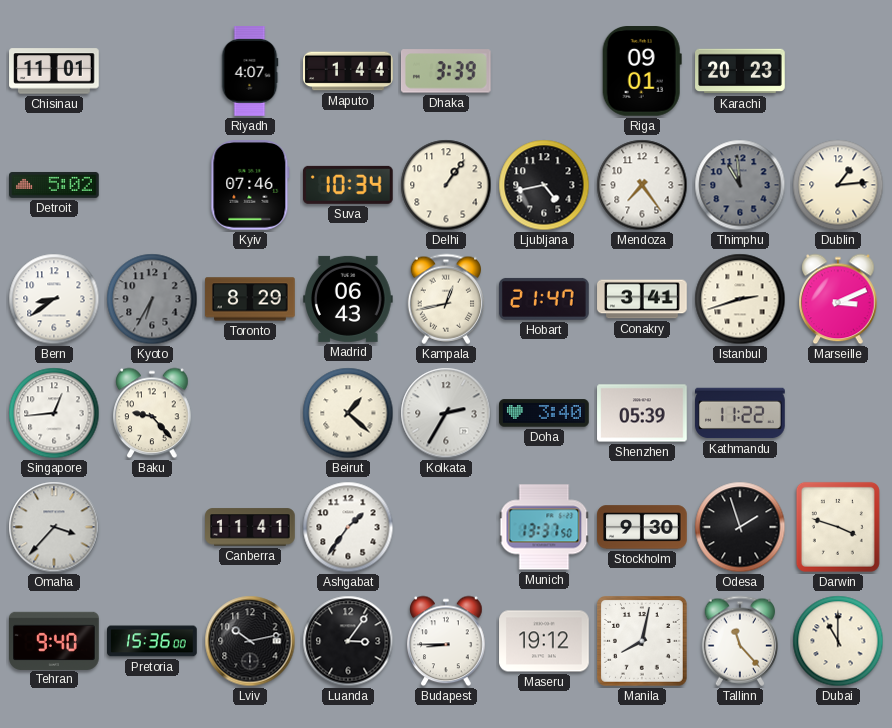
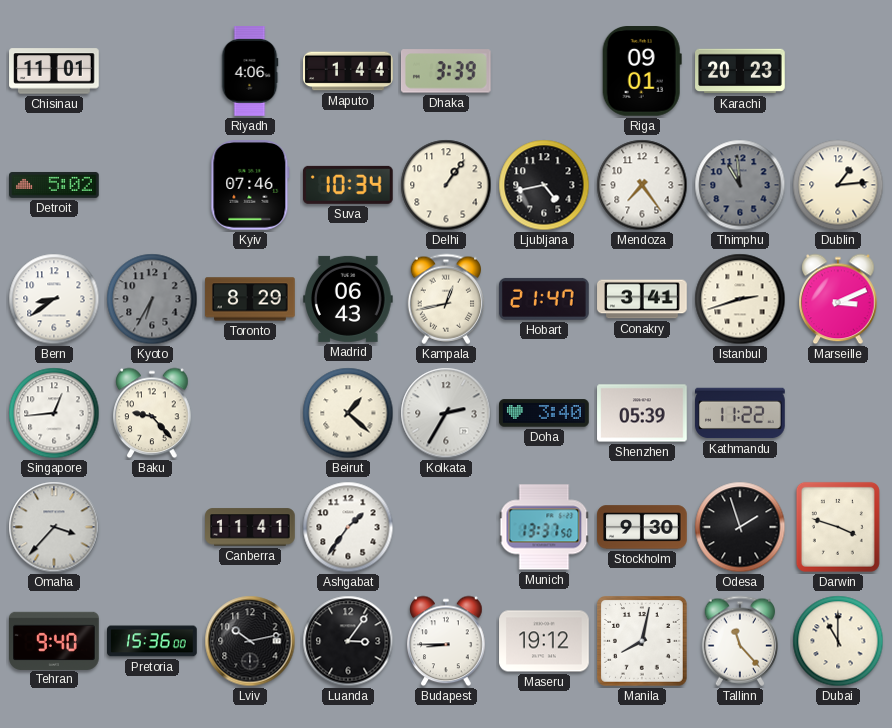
Riyadh: 4:07 -> 4:06 (250, 71)
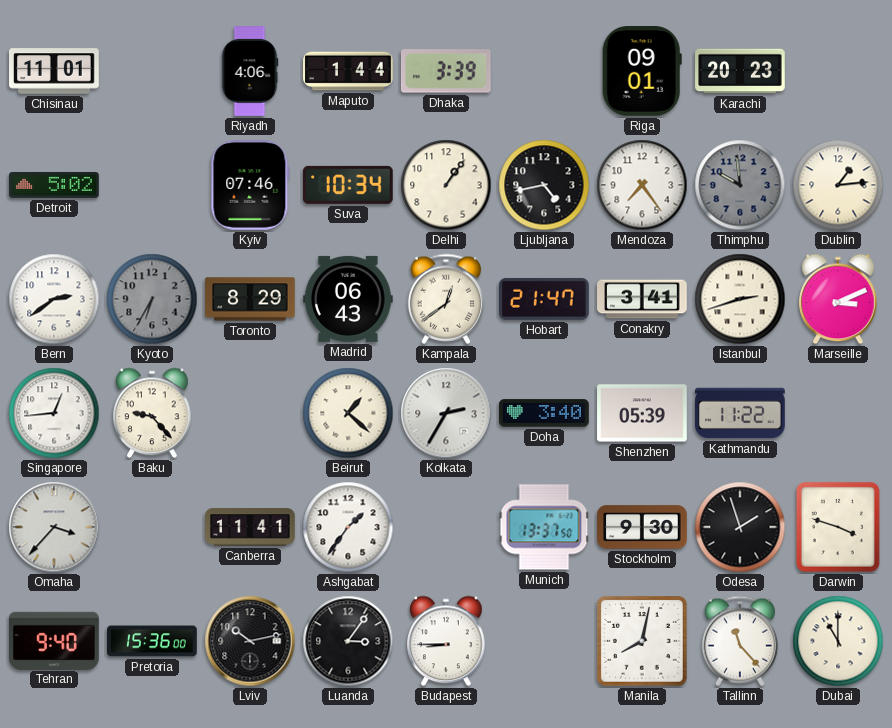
Thimphu: 10:59 -> 9:59 (740, 185)
Bern: 8:39 -> 2:39 (54, 299)
Kampala: 12:43 -> 12:39 (445, 299)
Maseru: 19:12 -> none (544, 641)
